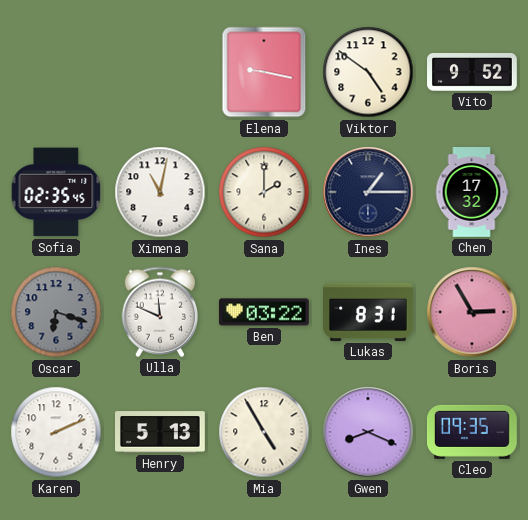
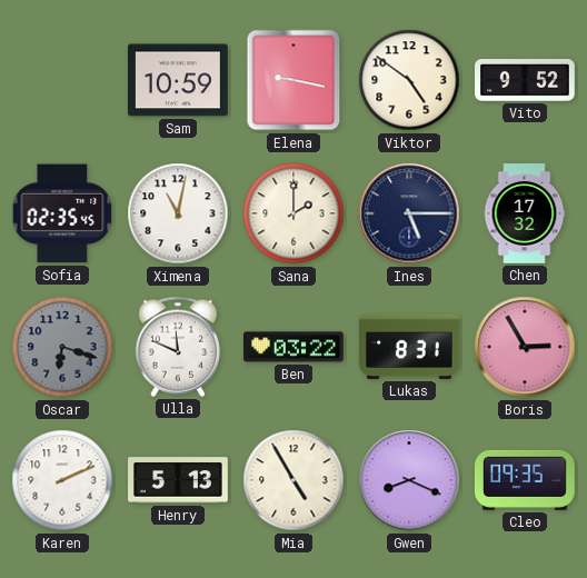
Sam: none -> 10:59 (179, 80)
Ines: 1:15 -> 5:15 (409, 213)
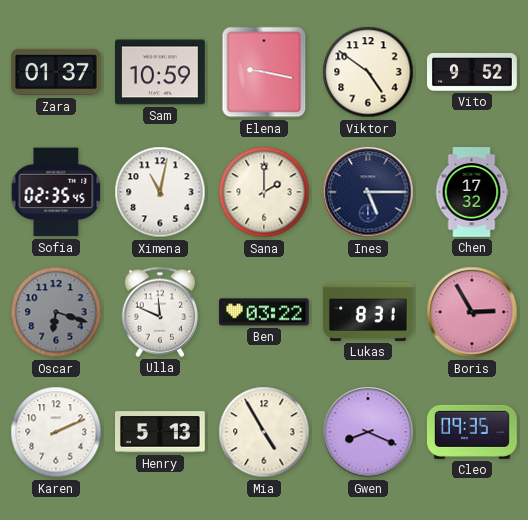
Zara: none -> 01:37 (57, 72)
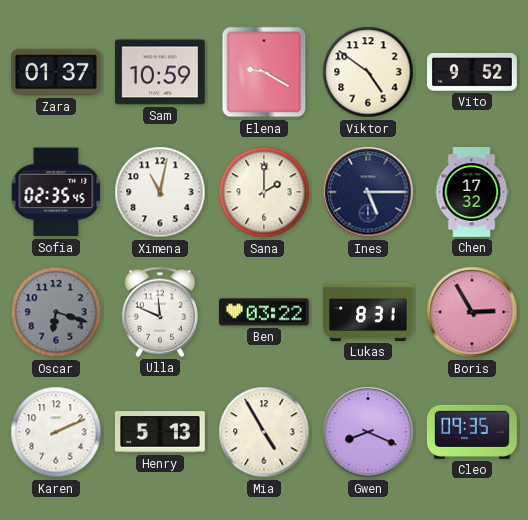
Elena: 9:17 -> 9:20 (264, 72)
